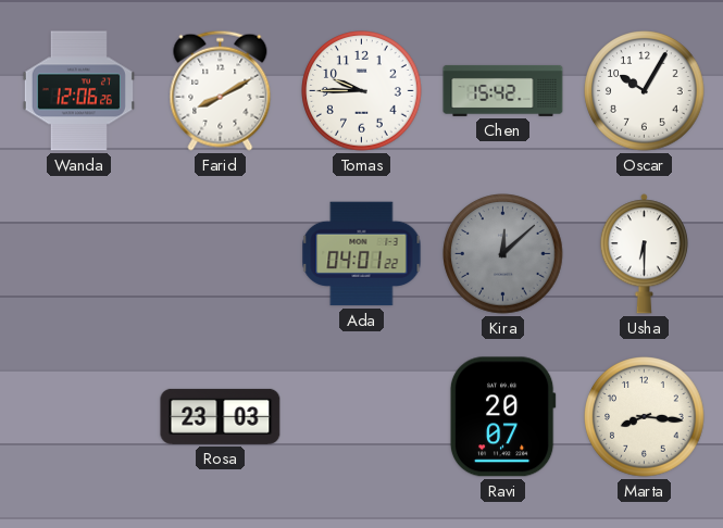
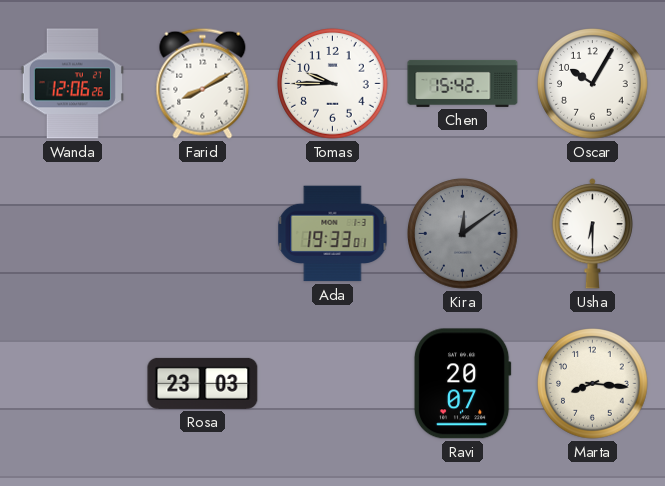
Ada: 04:01 -> 19:33 (333, 234)
Kira: 12:08 -> 12:09 (463, 234)
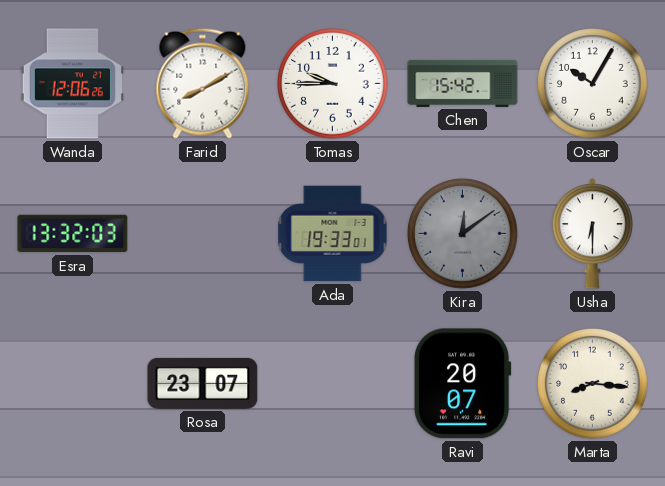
Esra: none -> 13:32 (73, 234)
Rosa: 23:03 -> 23:07 (203, 383)
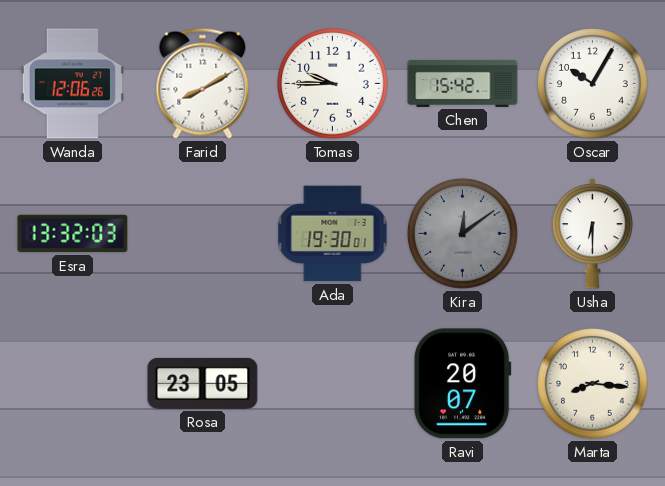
Ada: 19:33 -> 19:30 (333, 234)
Rosa: 23:07 -> 23:05 (203, 383)
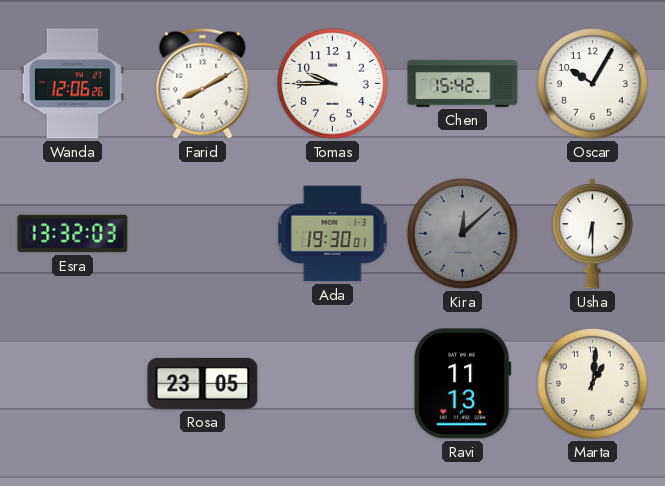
Kira: 12:09 -> 12:08 (463, 234)
Ravi: 20:07 -> 11:13 (462, 384)
Marta: 8:16 -> 1:01 (593, 384)
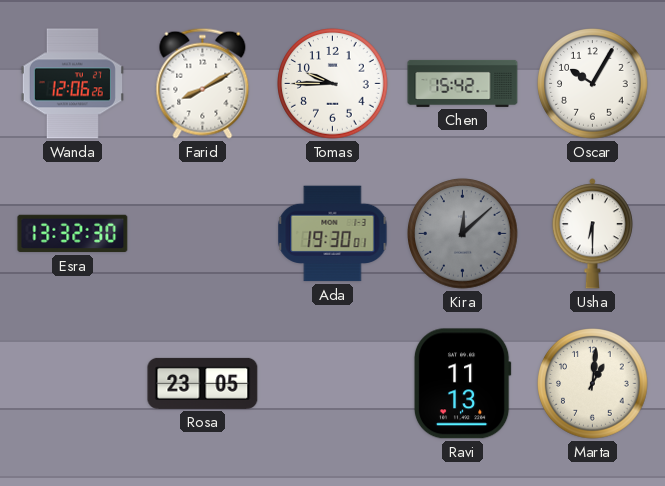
Esra: 13:32:03 -> 13:32:30 (73, 234)
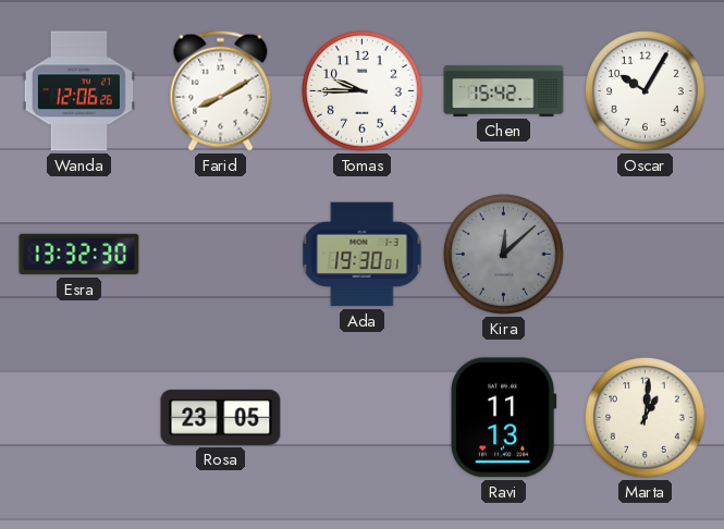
Usha: 6:30 -> none (592, 234)
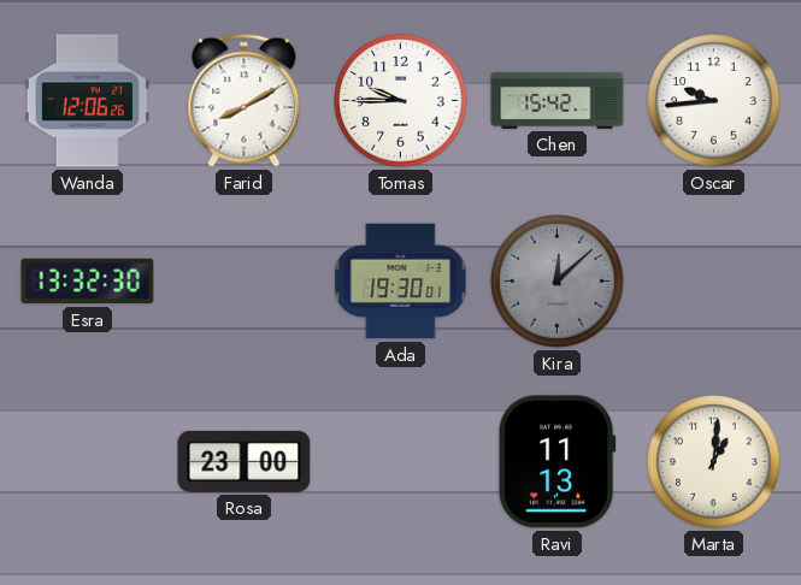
Oscar: 10:05 -> 9:44 (714, 101)
Rosa: 23:05 -> 23:00 (245, 461)
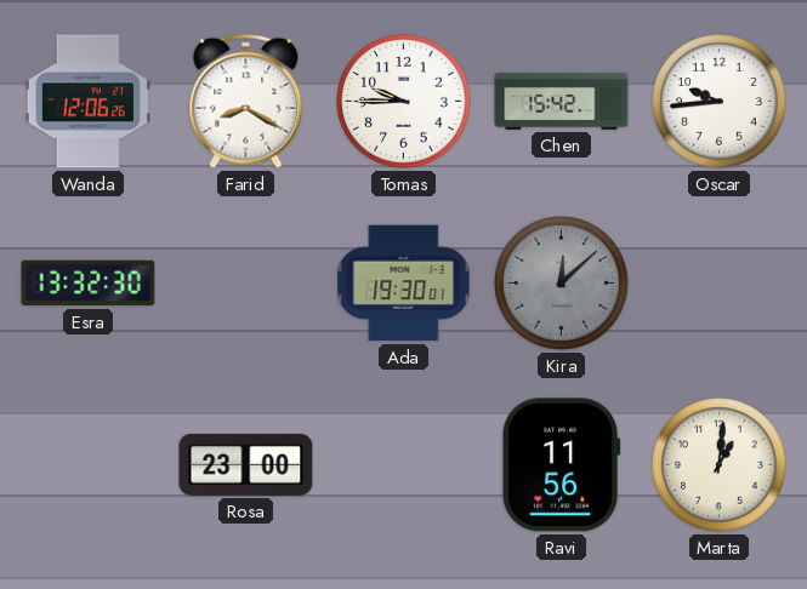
Farid: 8:10 -> 8:20 (246, 101)
Ravi: 11:13 -> 11:56 (561, 465)
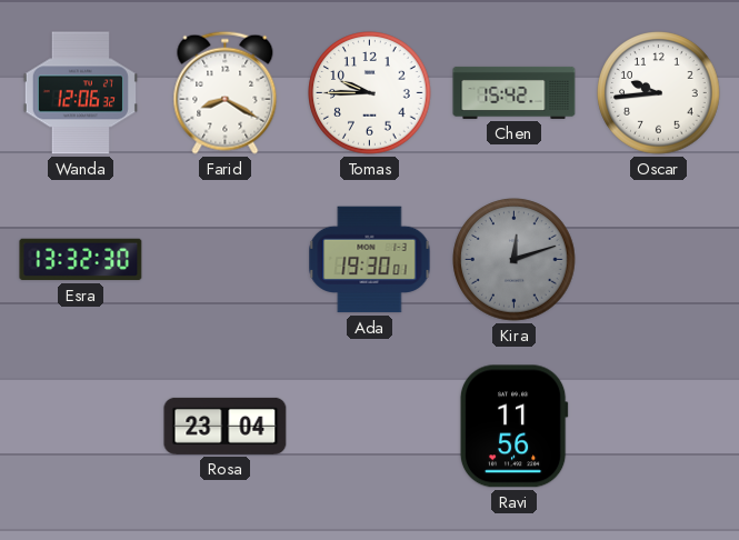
Wanda: 12:06:26 -> 12:06:32 (80, 93)
Kira: 12:08 -> 12:12 (515, 260)
Rosa: 23:00 -> 23:04 (226, 426)
Marta: 1:01 -> none (720, 465)
